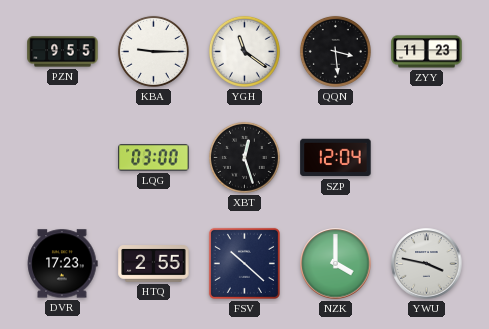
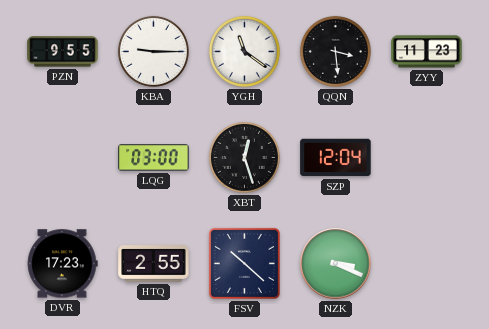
NZK: 4:00 -> 3:19 (336, 264)
YWU: 3:47 -> none (427, 264)
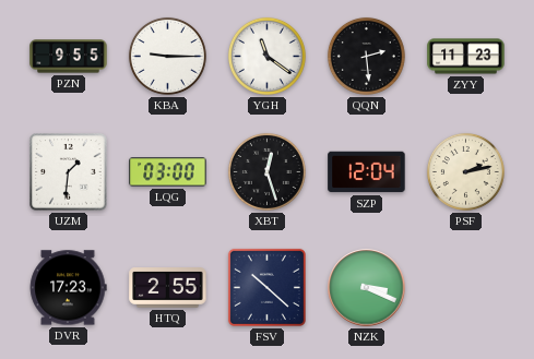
QQN: 3:29 -> 2:29 (366, 56)
UZM: none -> 1:31 (69, 172)
PSF: none -> 2:13 (465, 171)
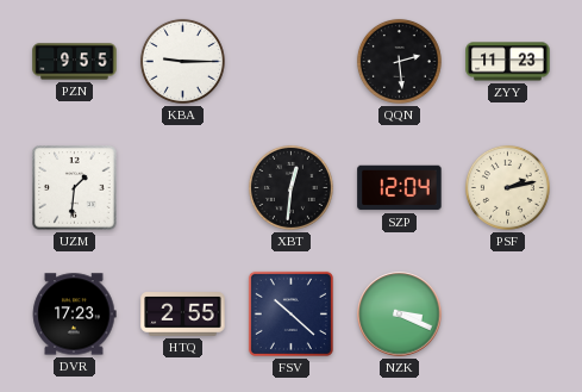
YGH: 11:21 -> none (266, 56)
LQG: 03:00 -> none (168, 172)
XBT: 12:27 -> 12:31 (290, 187)
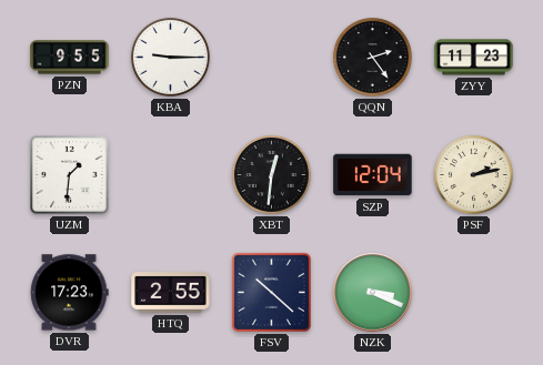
QQN: 2:29 -> 2:24 (372, 57)
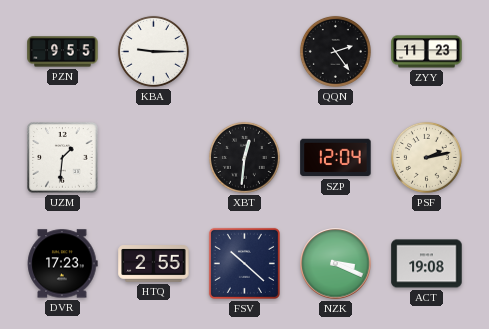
ACT: none -> 19:08 (427, 264)
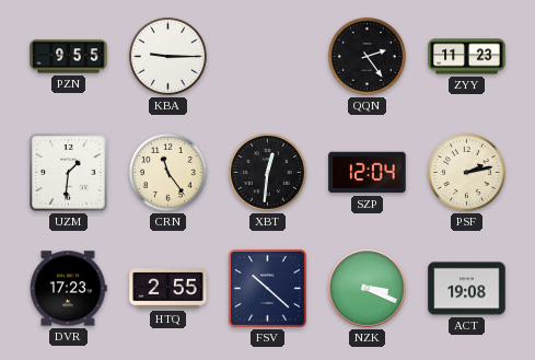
CRN: none -> 11:24 (167, 172)
